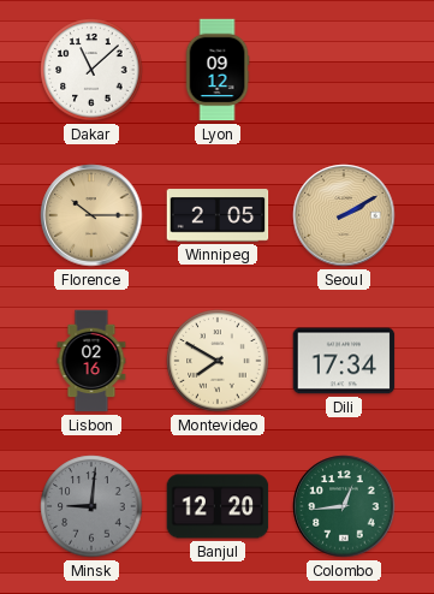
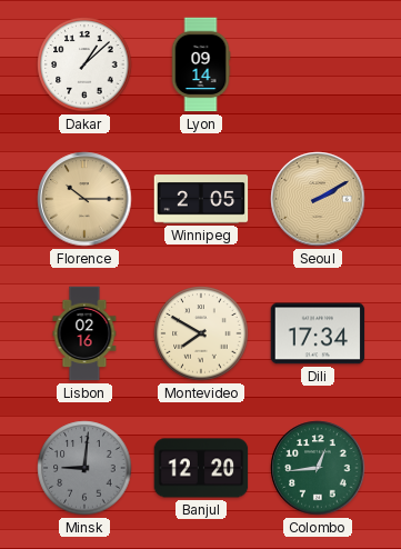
Dakar: 11:08 -> 1:08 (84, 64)
Lyon: 09:12 -> 09:14 (201, 64)
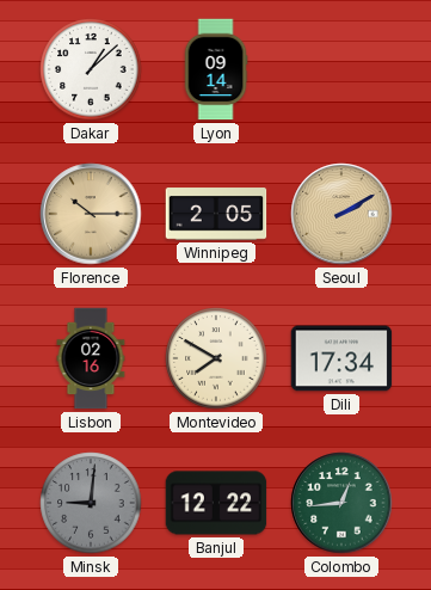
Banjul: 12:20 -> 12:22 (216, 503)
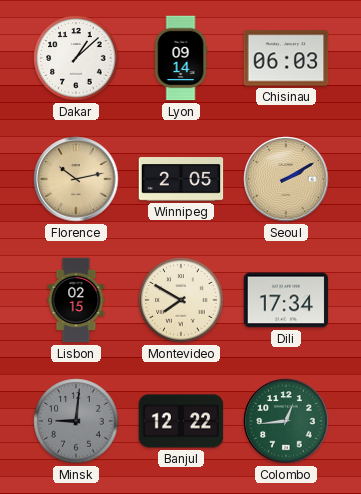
Chisinau: none -> 06:03 (286, 58)
Florence: 10:15 -> 10:13 (76, 179)
Lisbon: 02:16 -> 02:15 (76, 300)
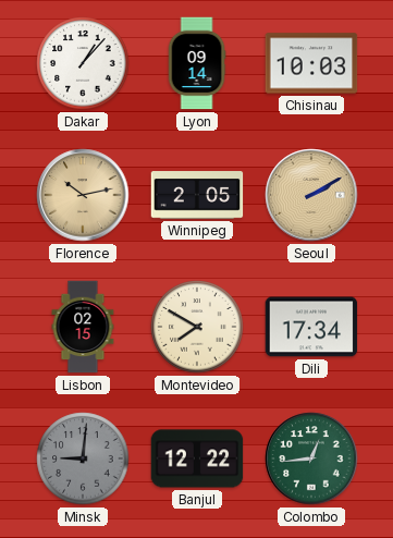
Dakar: 1:08 -> 1:07 (83, 63)
Chisinau: 06:03 -> 10:03 (311, 63)
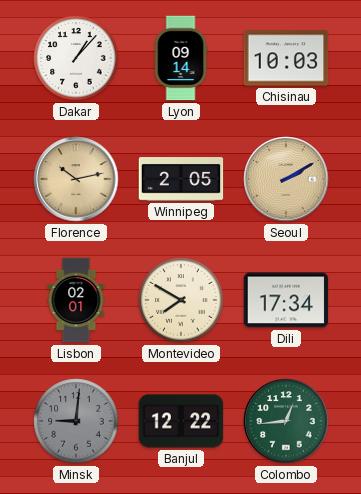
Lisbon: 02:15 -> 02:01 (76, 300)
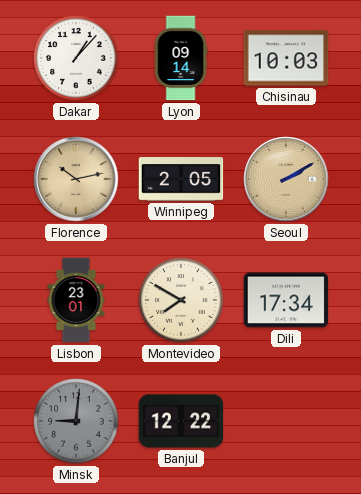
Lisbon: 02:01 -> 23:01 (76, 300)
Colombo: 12:44 -> none (286, 421)
